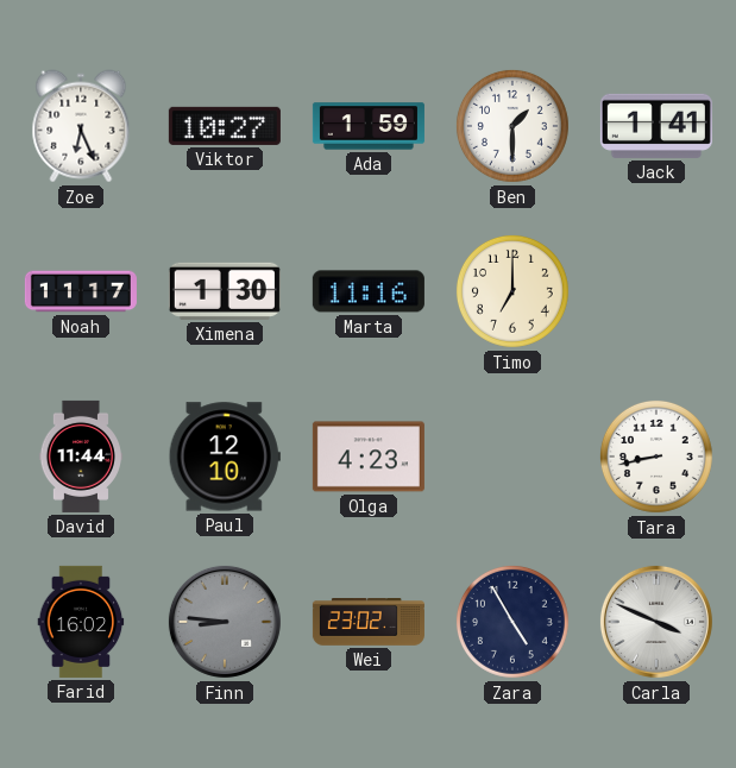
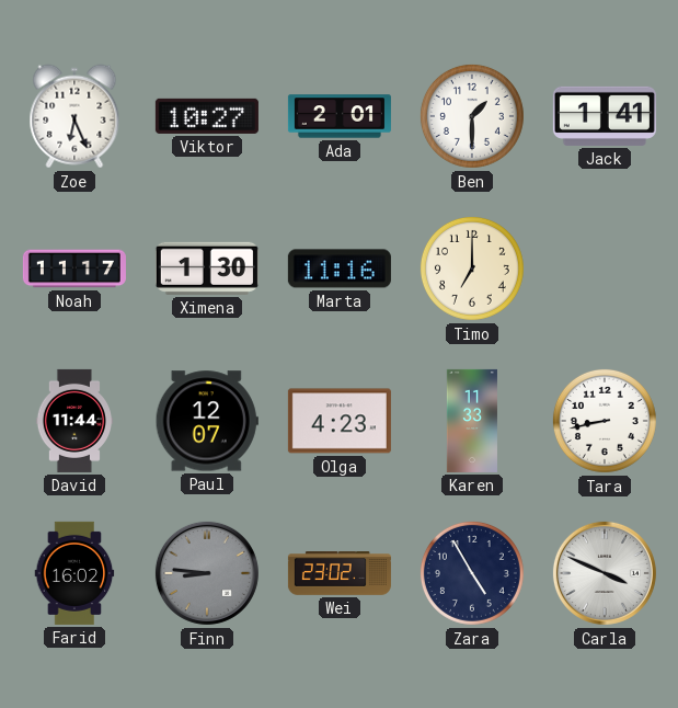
Ada: 1:59 -> 2:01 (340, 116)
Paul: 12:10 -> 12:07 (207, 421)
Karen: none -> 11:33 (472, 421)
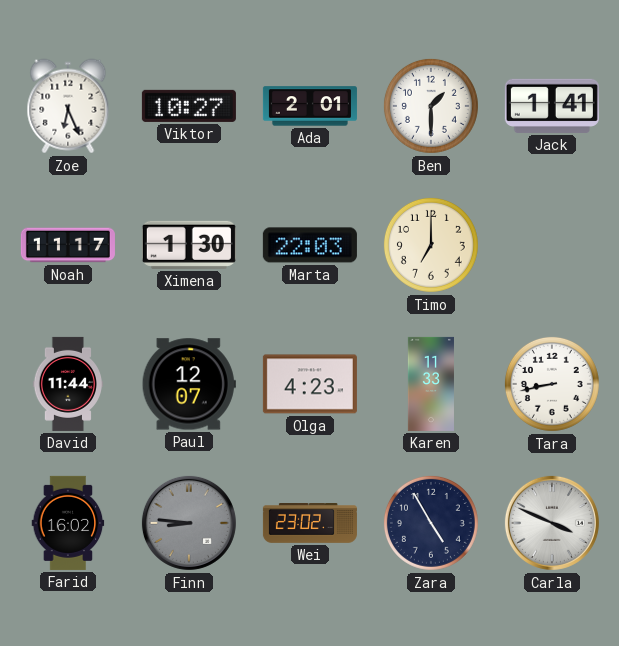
Marta: 11:16 -> 22:03 (310, 245)
